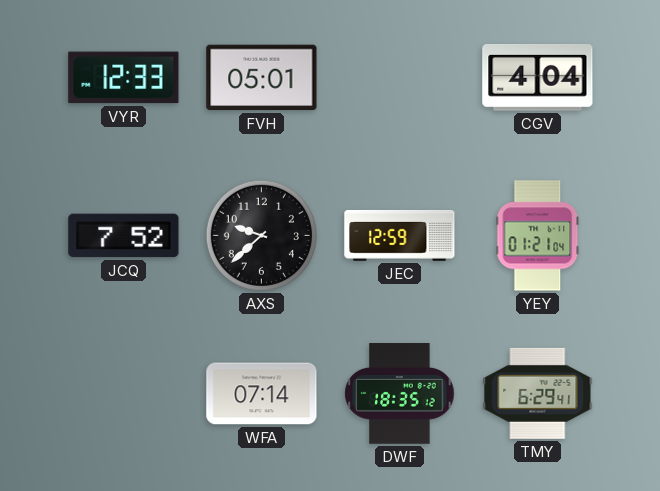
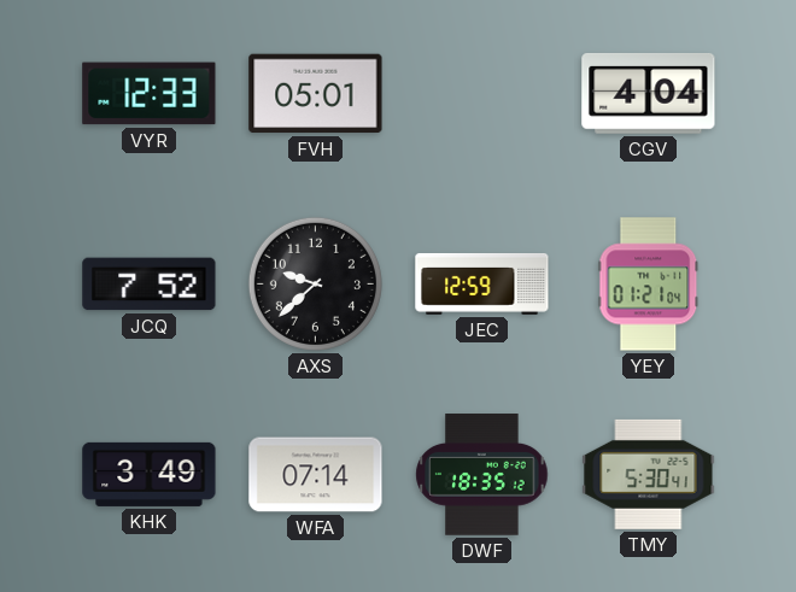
KHK: none -> 3:49 (150, 474)
TMY: 6:29 -> 5:30 (649, 474)
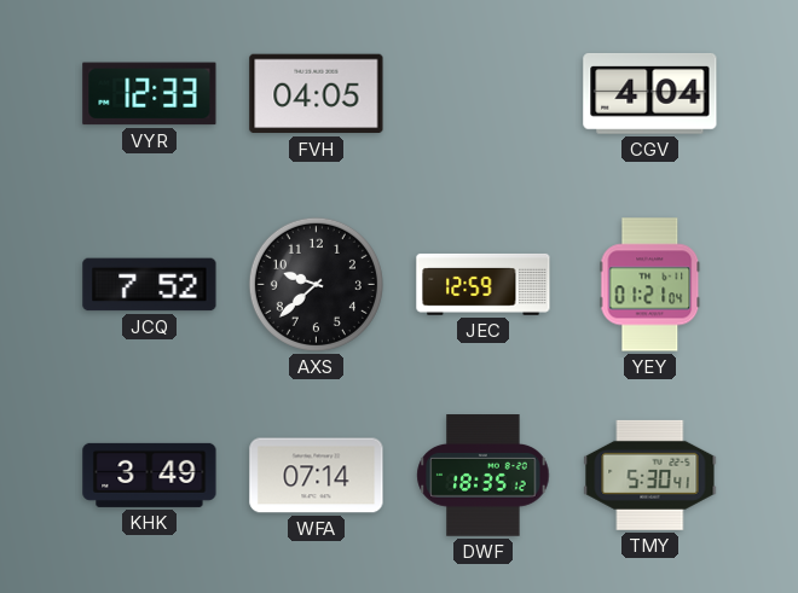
FVH: 05:01 -> 04:05 (317, 94)
